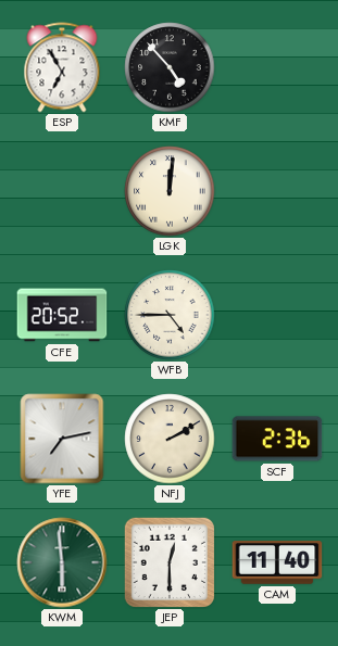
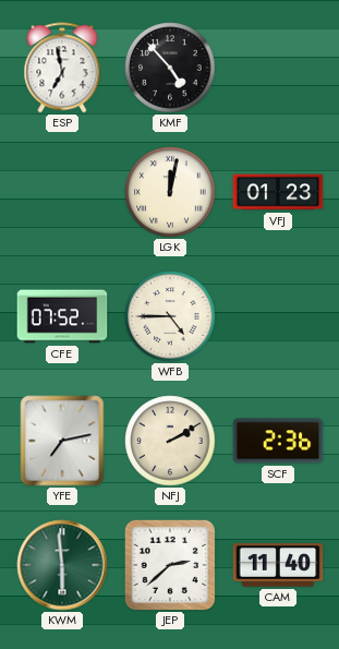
ESP: 6:55 -> 6:58 (62, 68)
LGK: 12:01 -> 12:02 (170, 192)
VFJ: none -> 01:23 (278, 192)
CFE: 20:52 -> 07:52 (62, 316)
JEP: 12:30 -> 2:38 (169, 564)
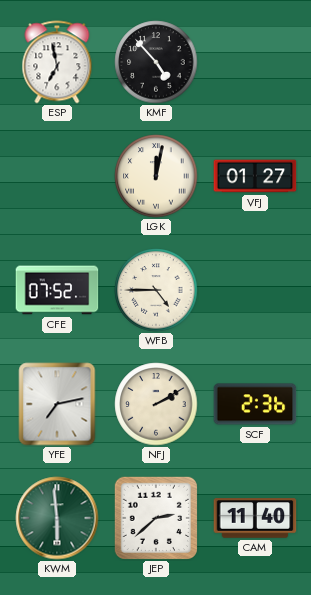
VFJ: 01:23 -> 01:27 (255, 176)
